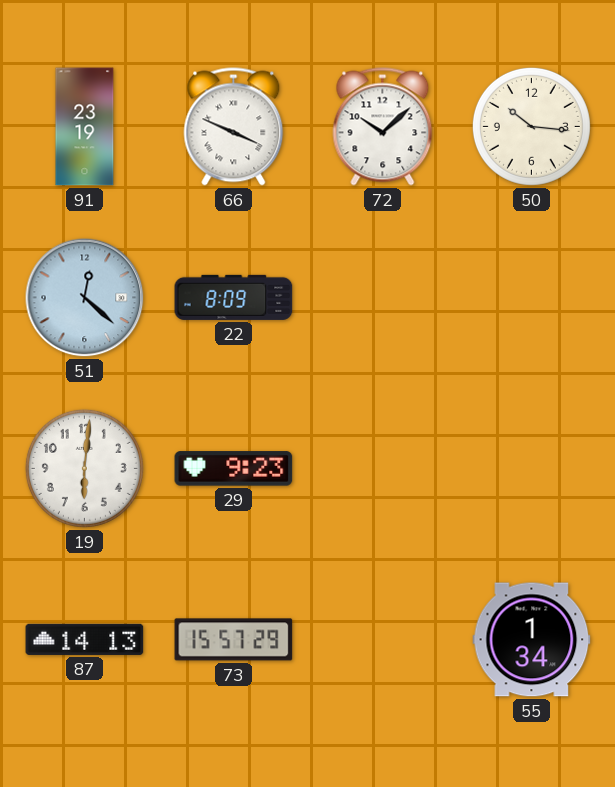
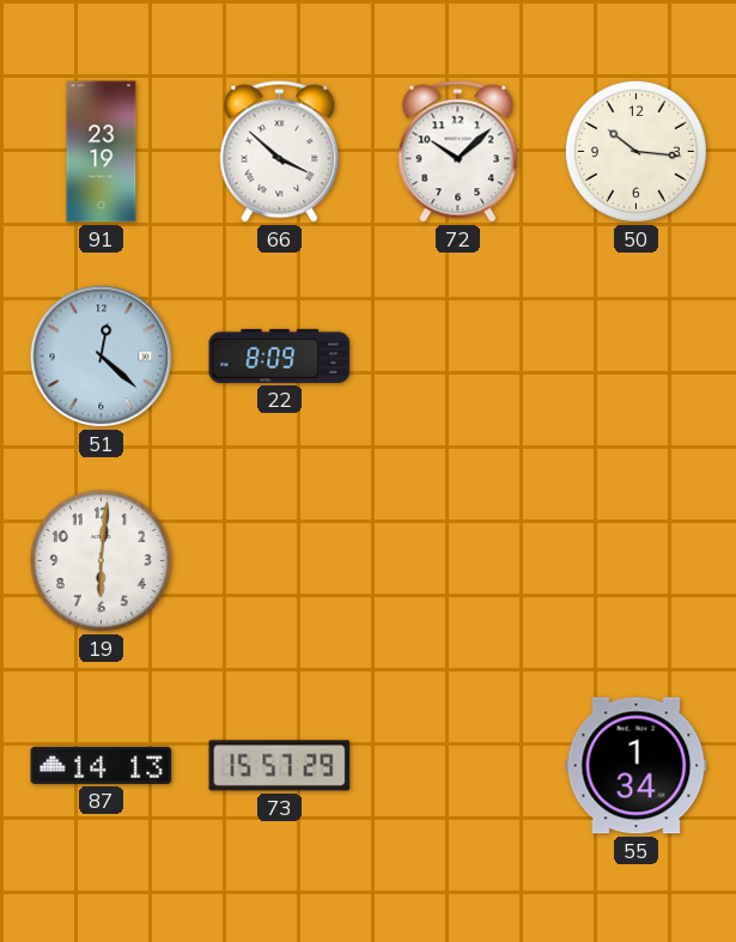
66: 3:49 -> 3:52 (280, 152)
29: 9:23 -> none (234, 469)
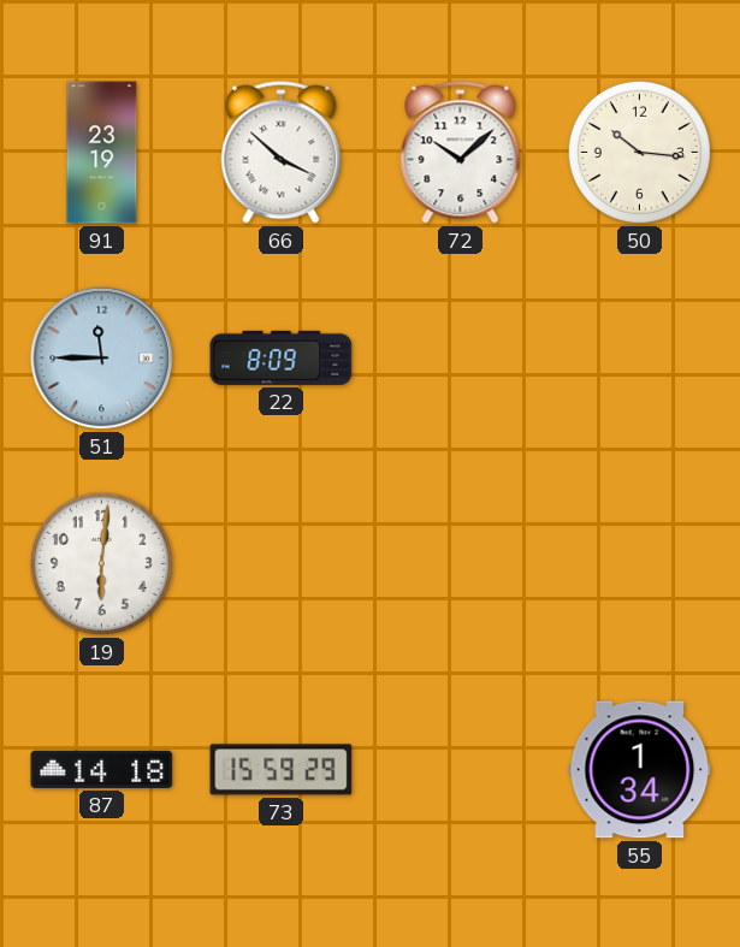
51: 12:22 -> 11:45 (102, 359)
87: 14:13 -> 14:18 (102, 769)
73: 15:57 -> 15:59 (282, 770)
